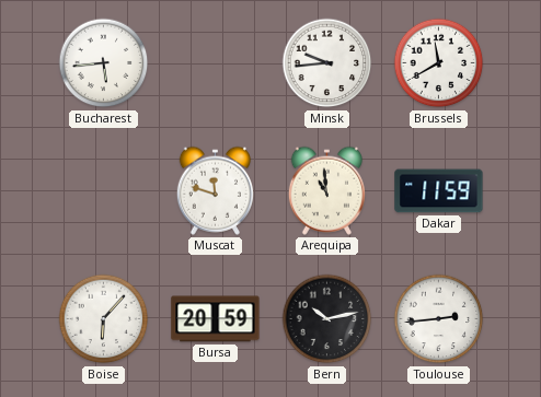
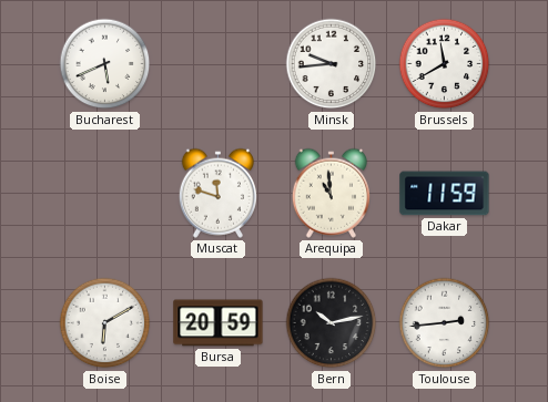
Bucharest: 5:44 -> 5:41 (105, 64)
Boise: 6:07 -> 6:10 (105, 323)
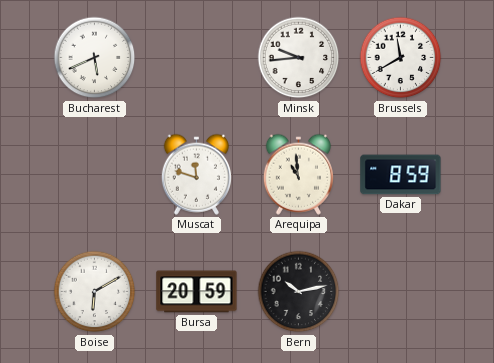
Dakar: 11:59 -> 8:59 (401, 175)
Toulouse: 2:44 -> none (445, 323)
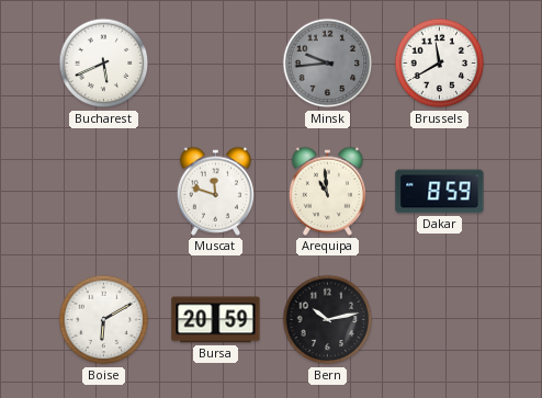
Minsk dial: white -> grey (328, 64)
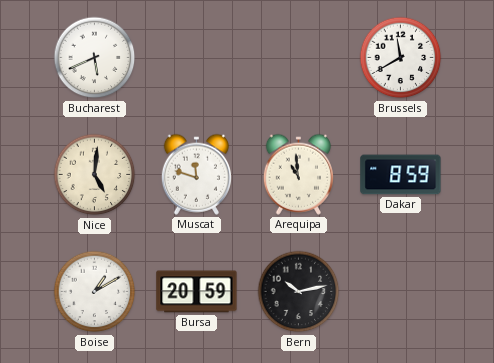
Minsk: 9:44 -> none (328, 64)
Nice: none -> 5:01 (95, 175)
Boise: 6:10 -> 1:10 (95, 292)
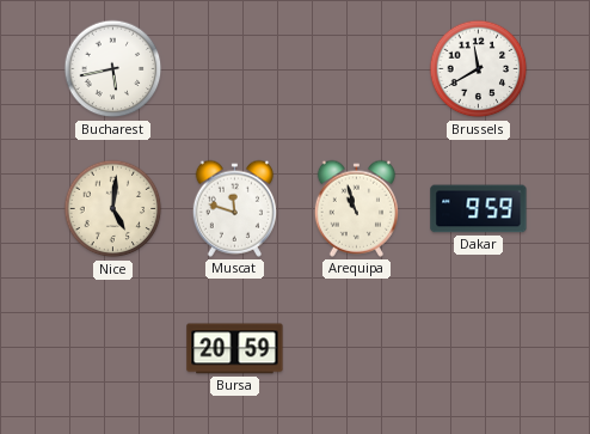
Bucharest: 5:41 -> 5:43 (113, 69)
Arequipa: 10:59 -> 10:57 (356, 208)
Dakar: 8:59 -> 9:59 (479, 209)
Boise: 1:10 -> none (95, 292)
Bern: 10:13 -> none (299, 292)
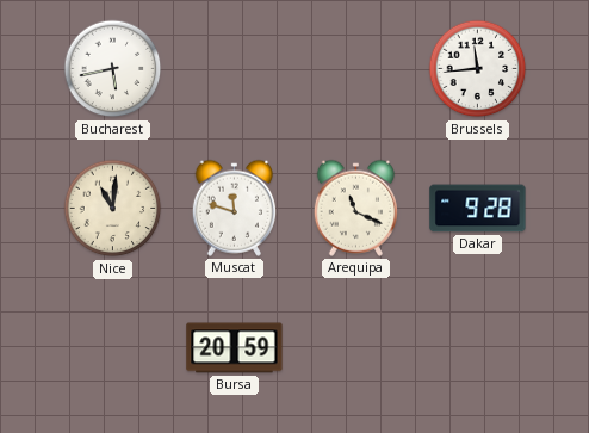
Brussels: 11:40 -> 11:44 (478, 69)
Nice: 5:01 -> 11:01 (113, 209)
Arequipa: 10:57 -> 11:19 (355, 208)
Dakar: 9:59 -> 9:28 (478, 209)
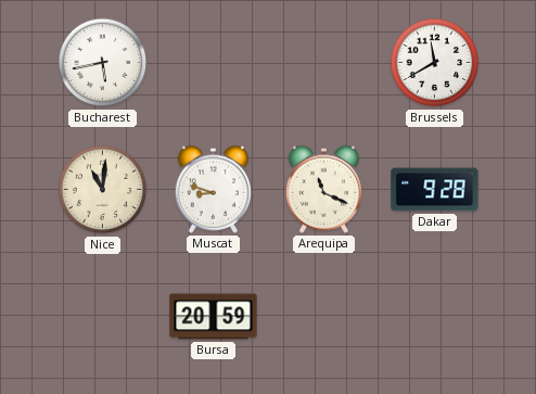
Brussels: 11:44 -> 11:40 (435, 63)
Muscat: 11:48 -> 8:48 (213, 189)
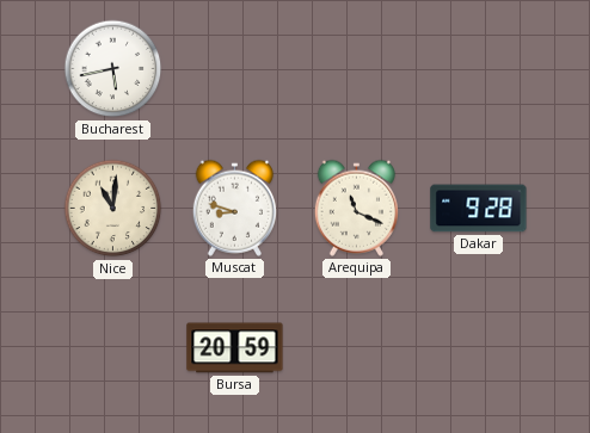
Brussels: 11:40 -> none (435, 63)
